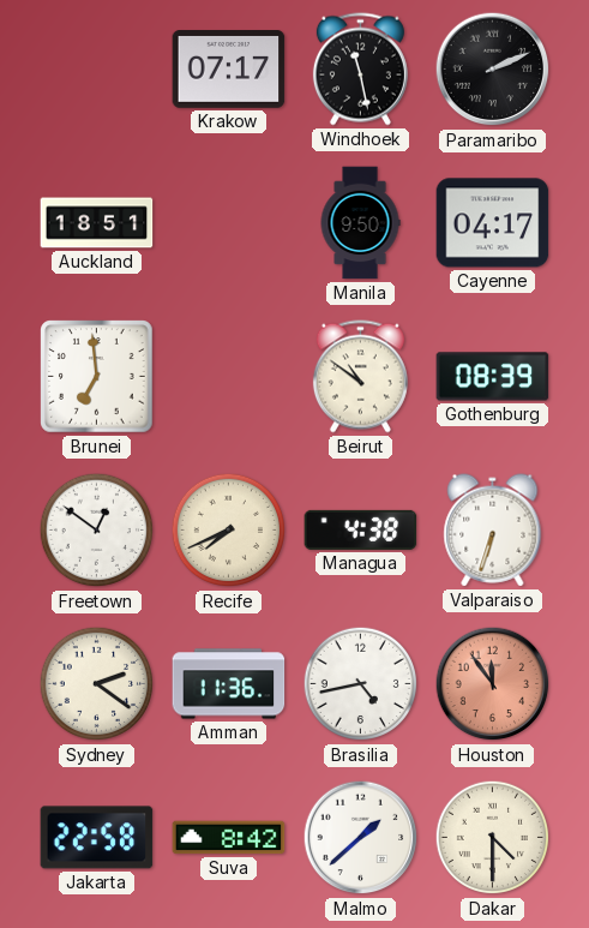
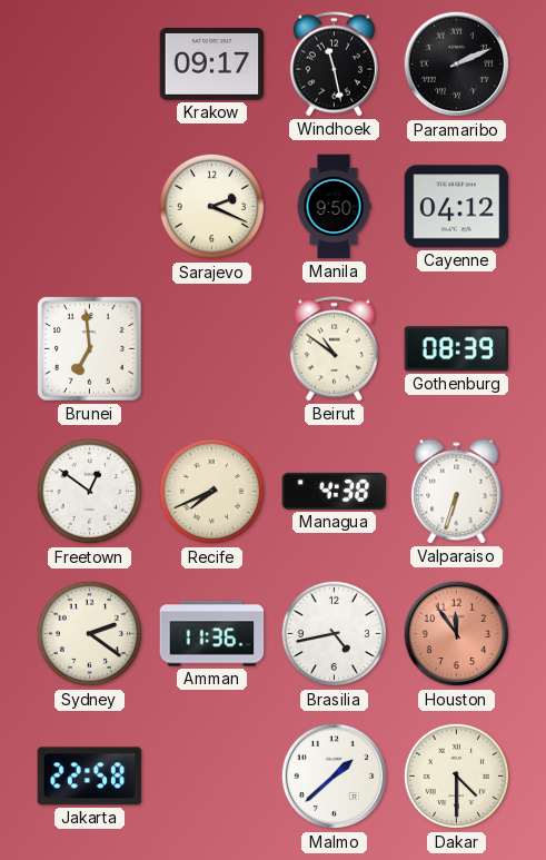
Krakow: 07:17 -> 09:17 (212, 65)
Auckland: 18:51 -> none (97, 223)
Sarajevo: none -> 2:19 (212, 207)
Cayenne: 04:17 -> 04:12 (457, 207)
Suva: 8:42 -> none (229, 838)
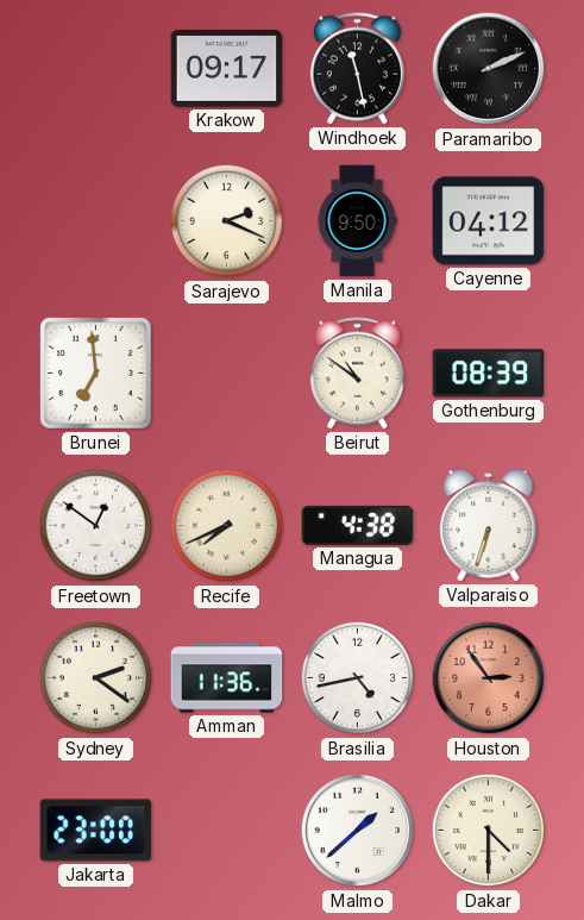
Houston: 11:54 -> 2:54 (489, 678)
Jakarta: 22:58 -> 23:00 (96, 831)
